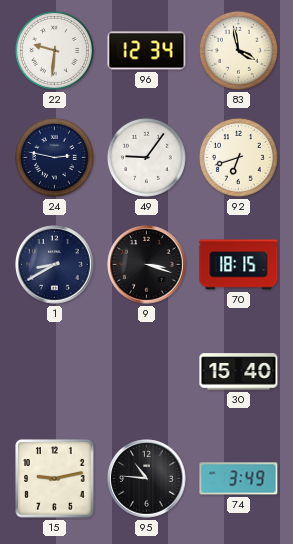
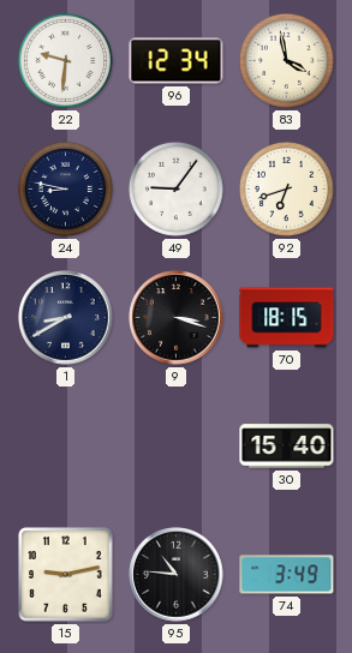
24: 2:47 -> 8:47 (65, 188)
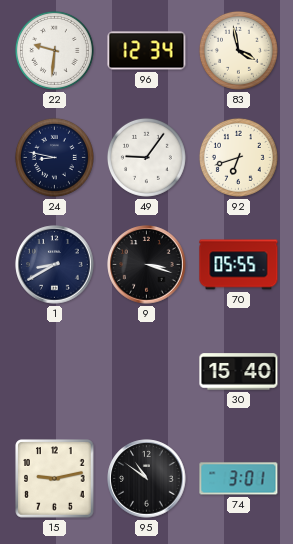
70: 18:15 -> 05:55 (239, 265)
95: 10:46 -> 10:51 (147, 479)
74: 3:49 -> 3:01 (239, 479)
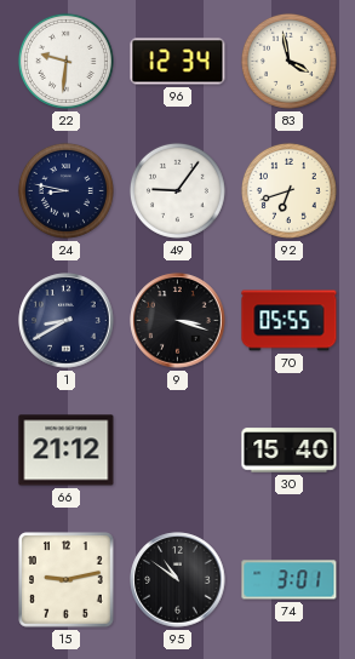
66: none -> 21:12 (67, 451)
